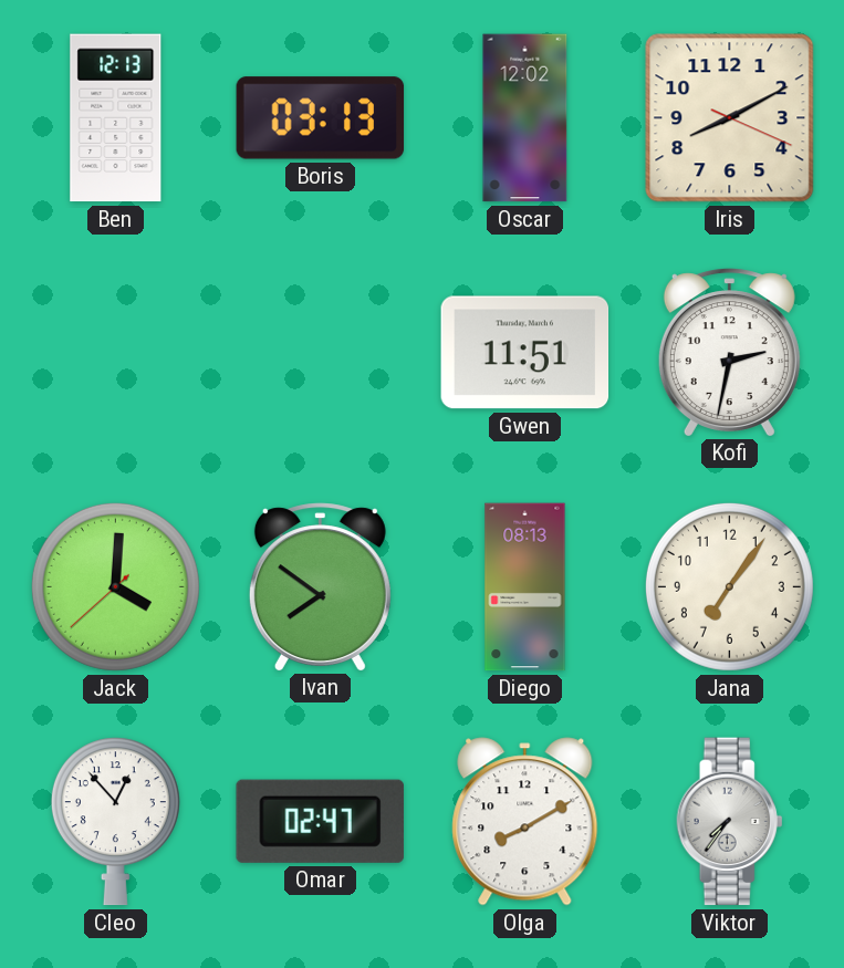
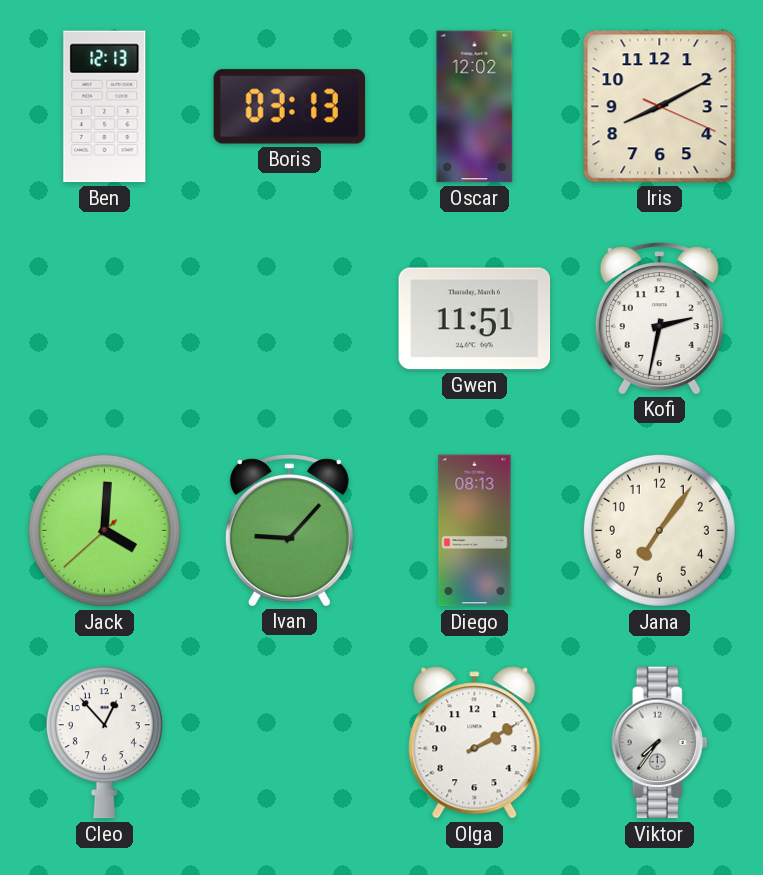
Ivan: 7:51 -> 9:07 (289, 530)
Omar: 02:47 -> none (320, 821)
Olga: 8:10 -> 2:10 (475, 743)
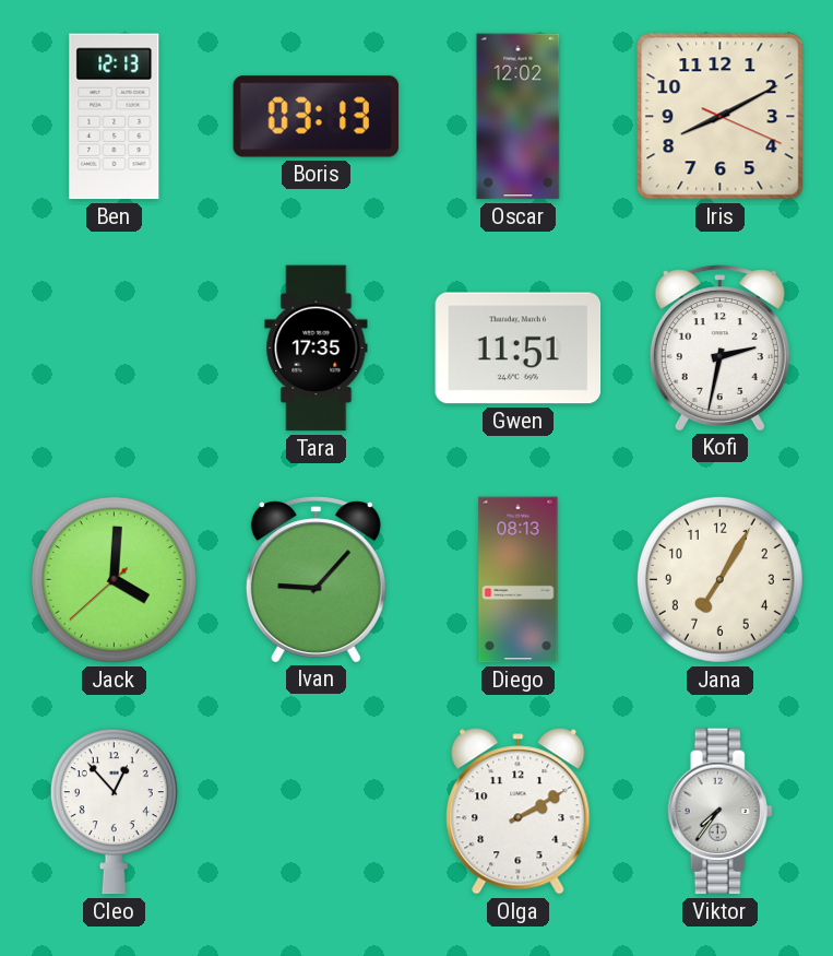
Tara: none -> 17:35 (317, 349)
Jana: 7:06 -> 7:05 (719, 579)
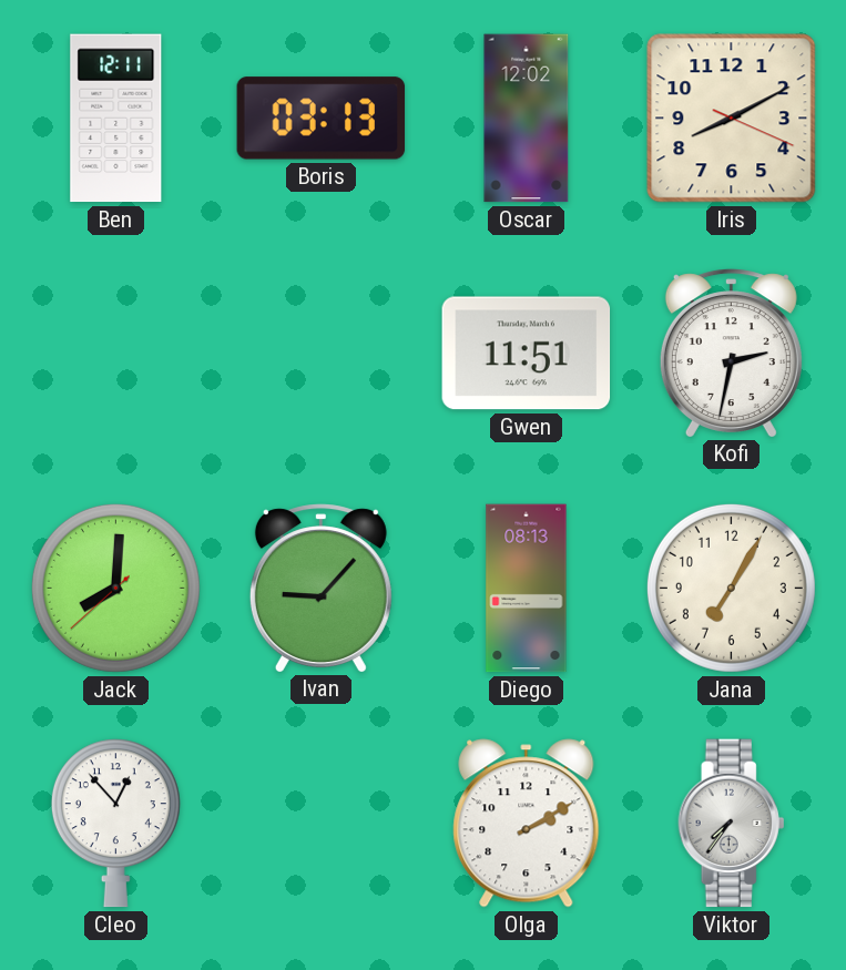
Ben: 12:13 -> 12:11 (116, 119)
Tara: 17:35 -> none (317, 349)
Jack: 4:00 -> 8:00 (115, 588)
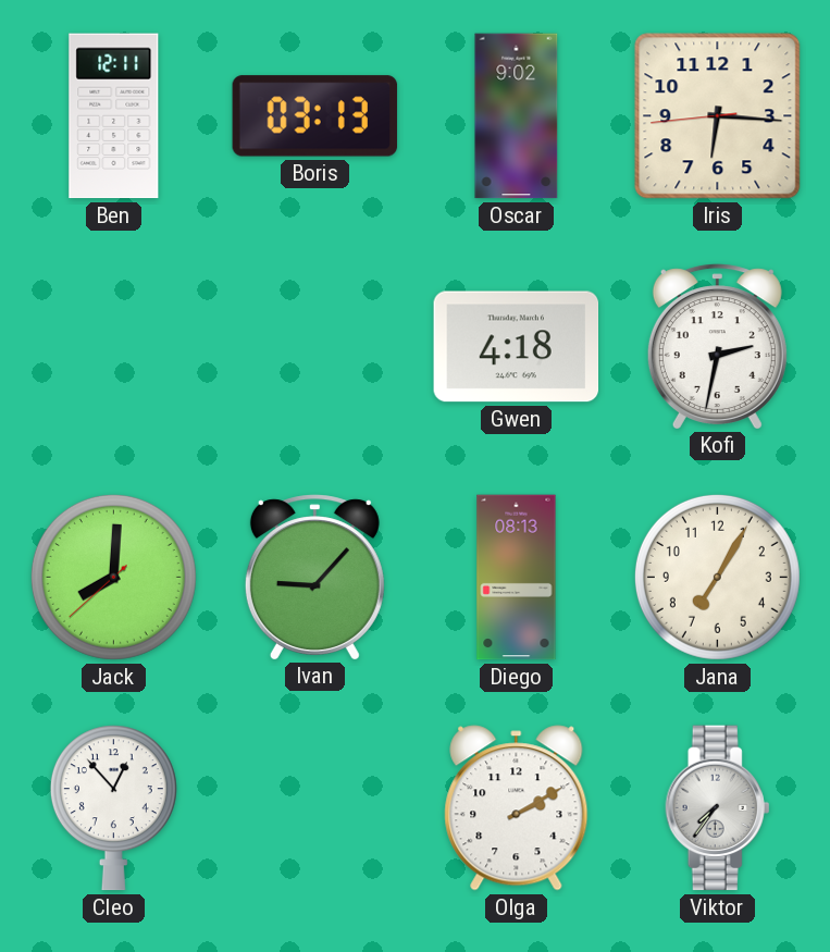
Oscar: 12:02 -> 9:02 (517, 116)
Iris: 8:10 -> 6:15 (718, 116)
Gwen: 11:51 -> 4:18 (517, 347)
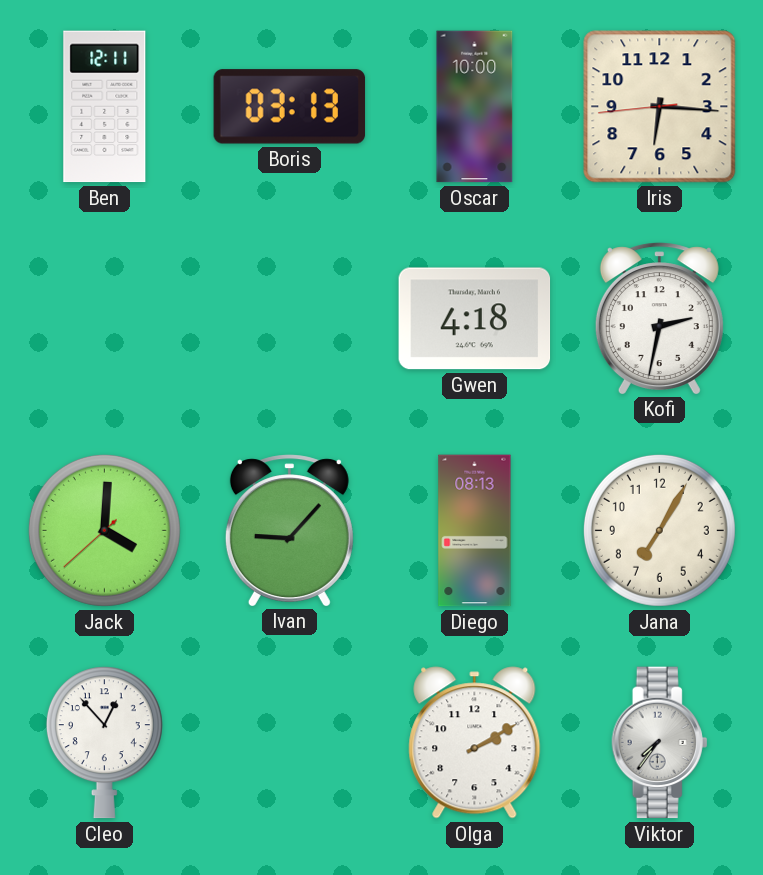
Oscar: 9:02 -> 10:00 (475, 107)
Jack: 8:00 -> 4:00 (104, 530)
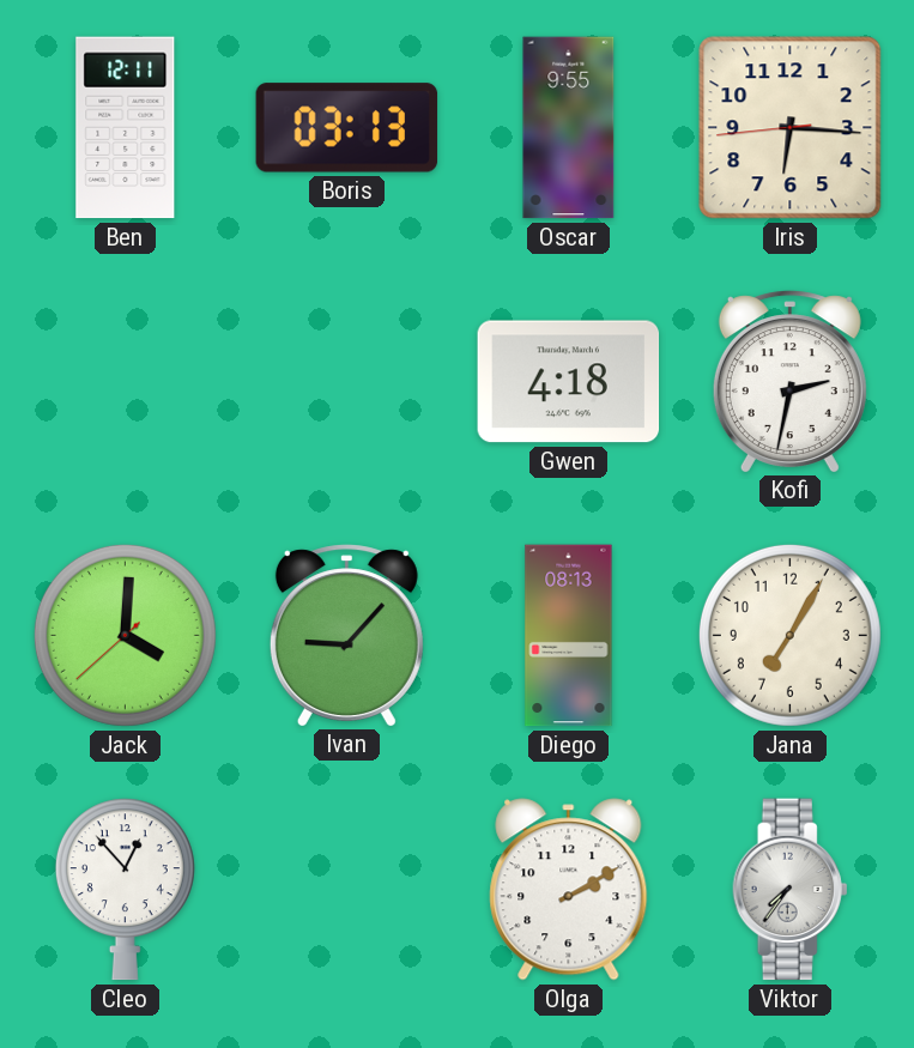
Oscar: 10:00 -> 9:55 (569, 128)
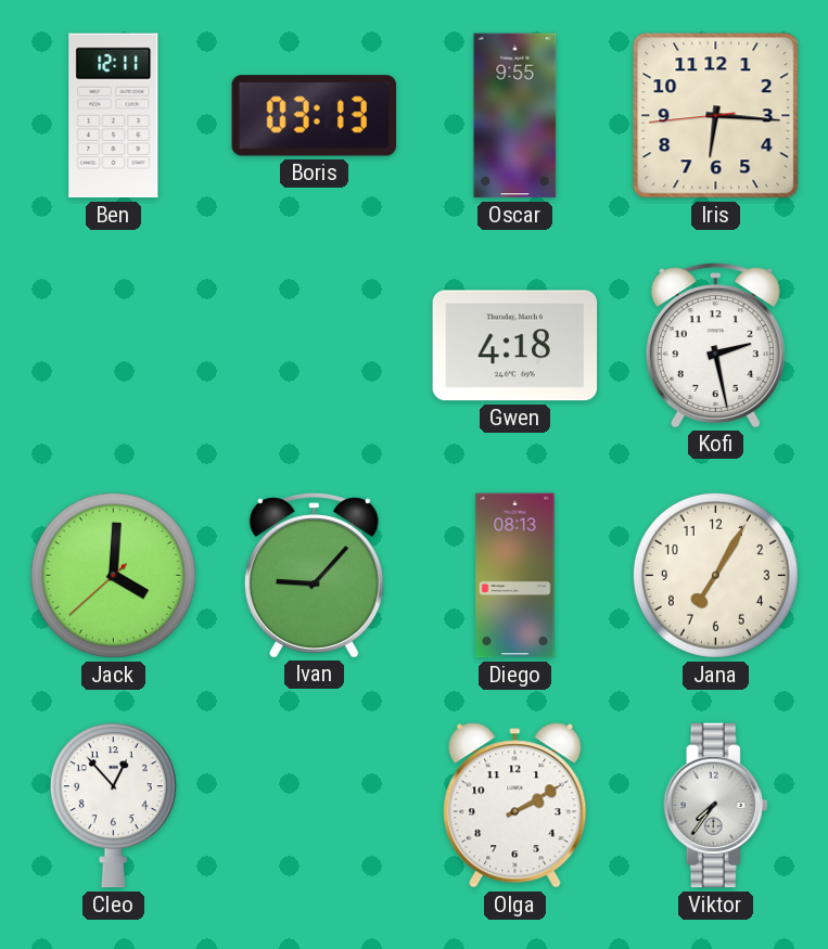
Kofi: 2:32 -> 2:28 (715, 345)
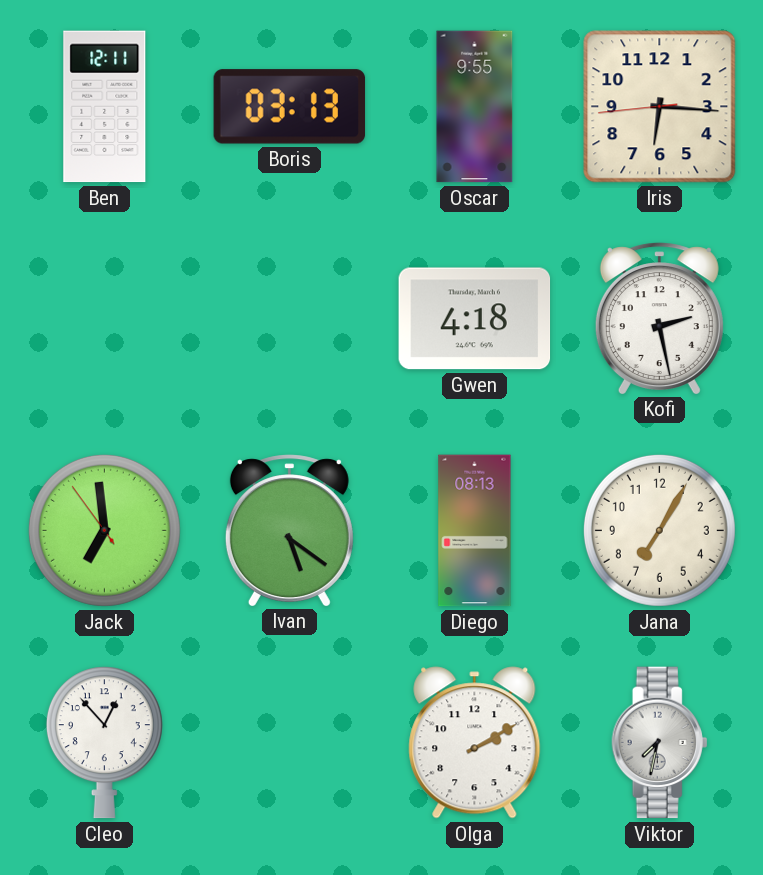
Jack: 4:00 -> 6:58 (104, 530)
Ivan: 9:07 -> 5:21 (289, 530)
Viktor: 7:36 -> 7:32 (660, 743)
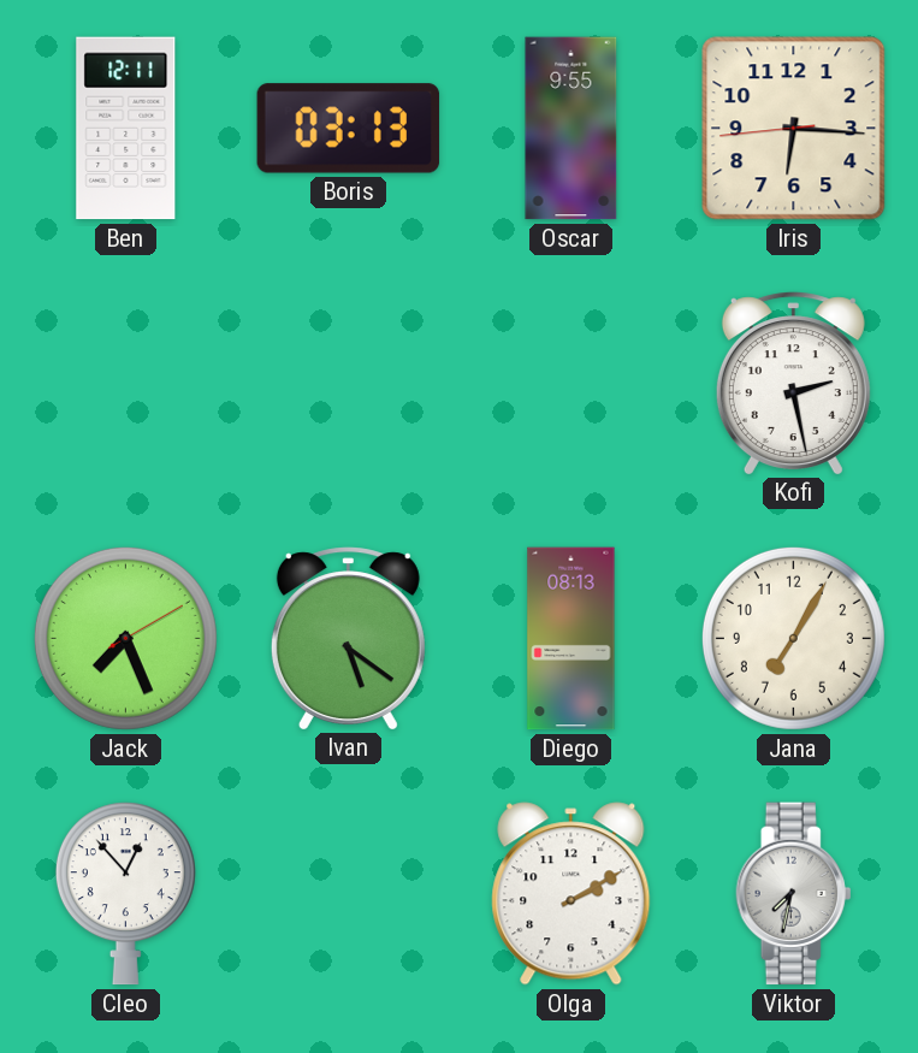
Gwen: 4:18 -> none (475, 319)
Jack: 6:58 -> 7:26 (125, 638)
